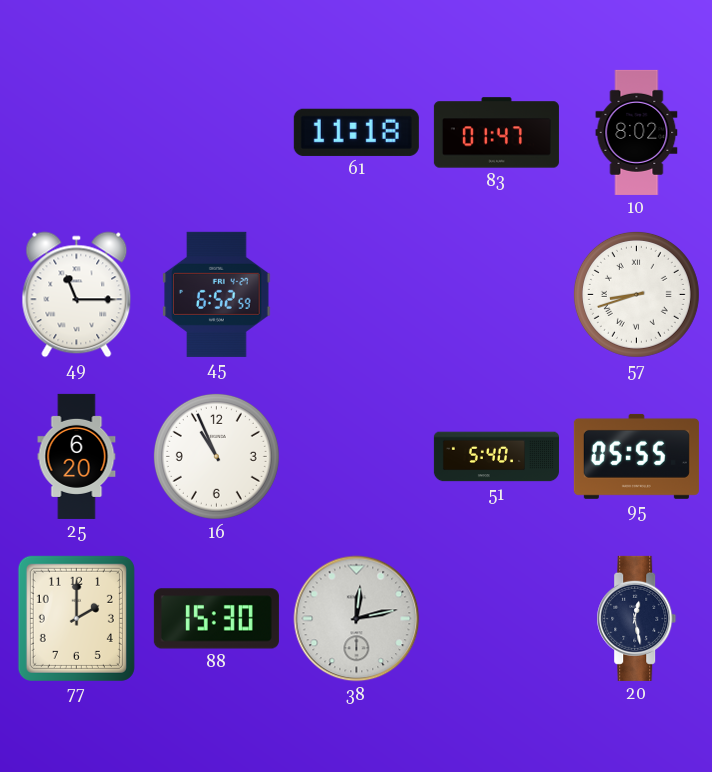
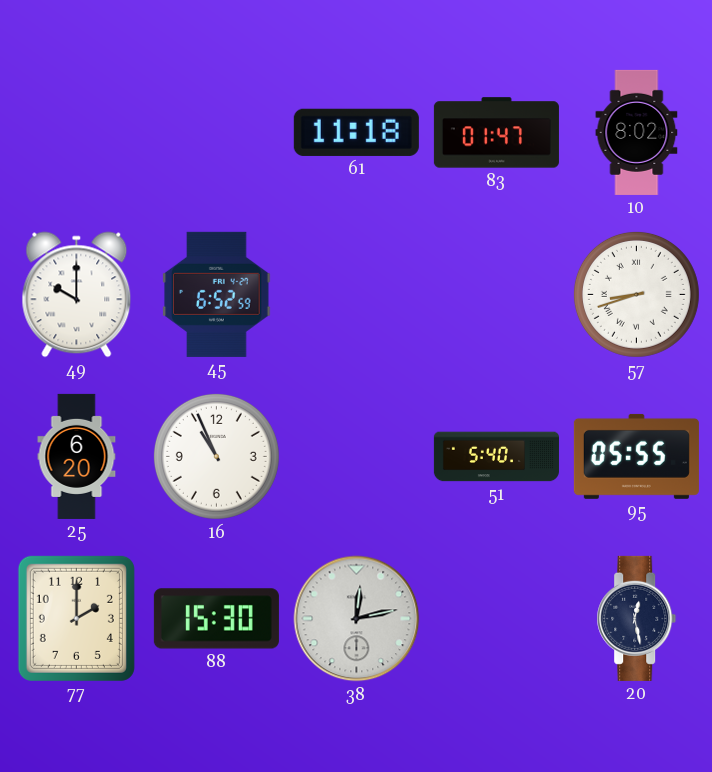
49: 11:15 -> 10:00 (77, 295)
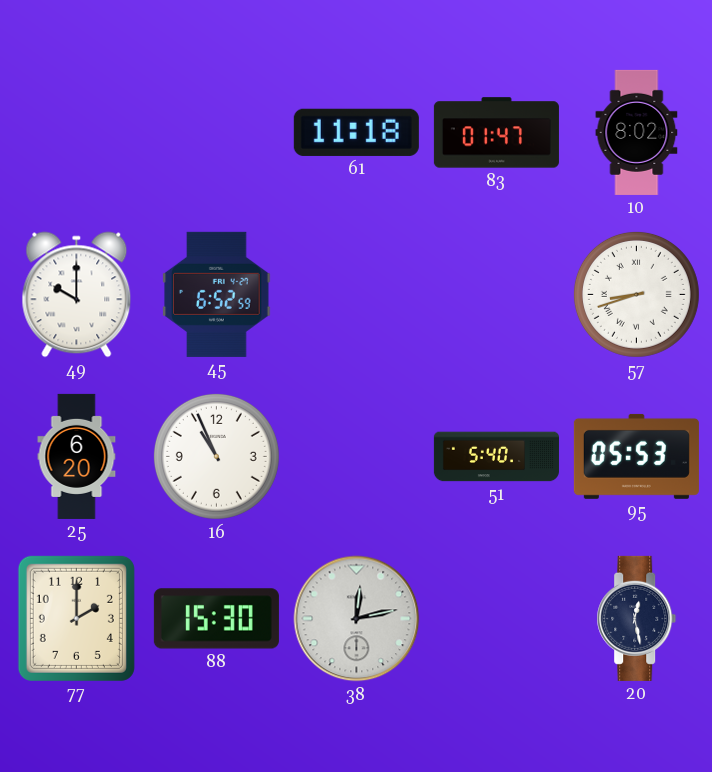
95: 05:55 -> 05:53 (636, 456)
